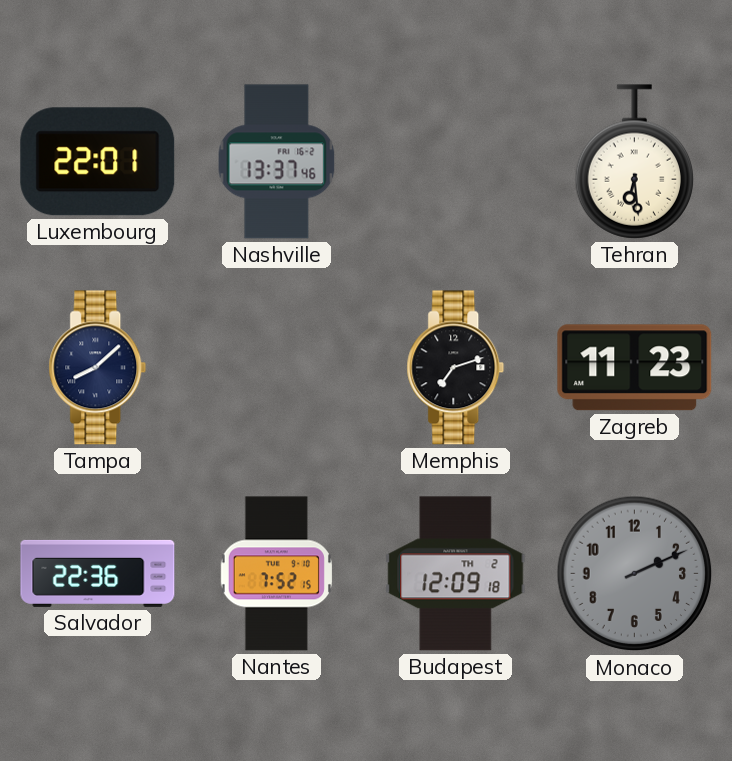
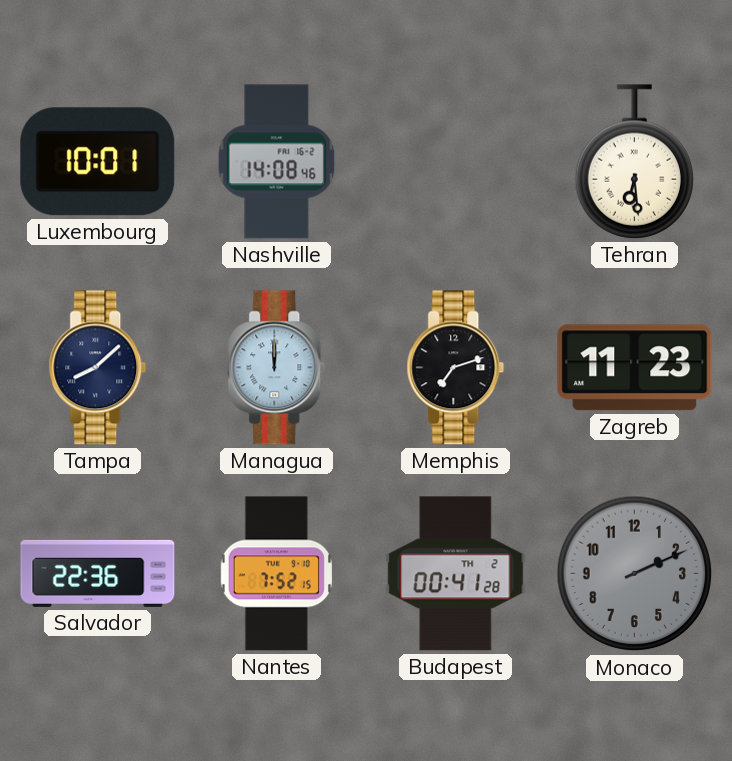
Luxembourg: 22:01 -> 10:01 (98, 162)
Nashville: 13:37 -> 14:08 (277, 162)
Managua: none -> 12:00 (277, 368)
Budapest: 12:09 -> 00:41 (456, 574)
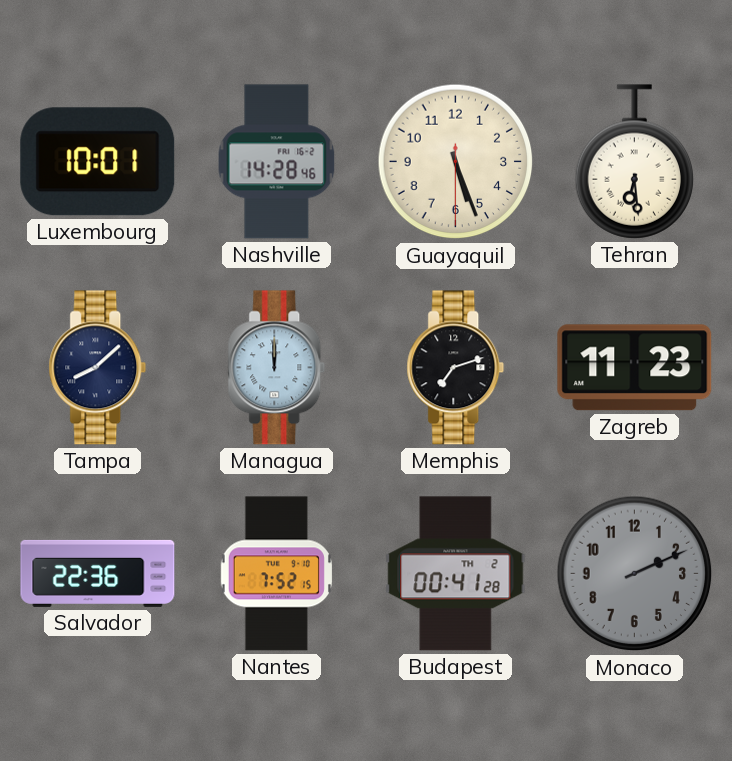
Nashville: 14:08 -> 14:28 (277, 162)
Guayaquil: none -> 5:26 (456, 162)
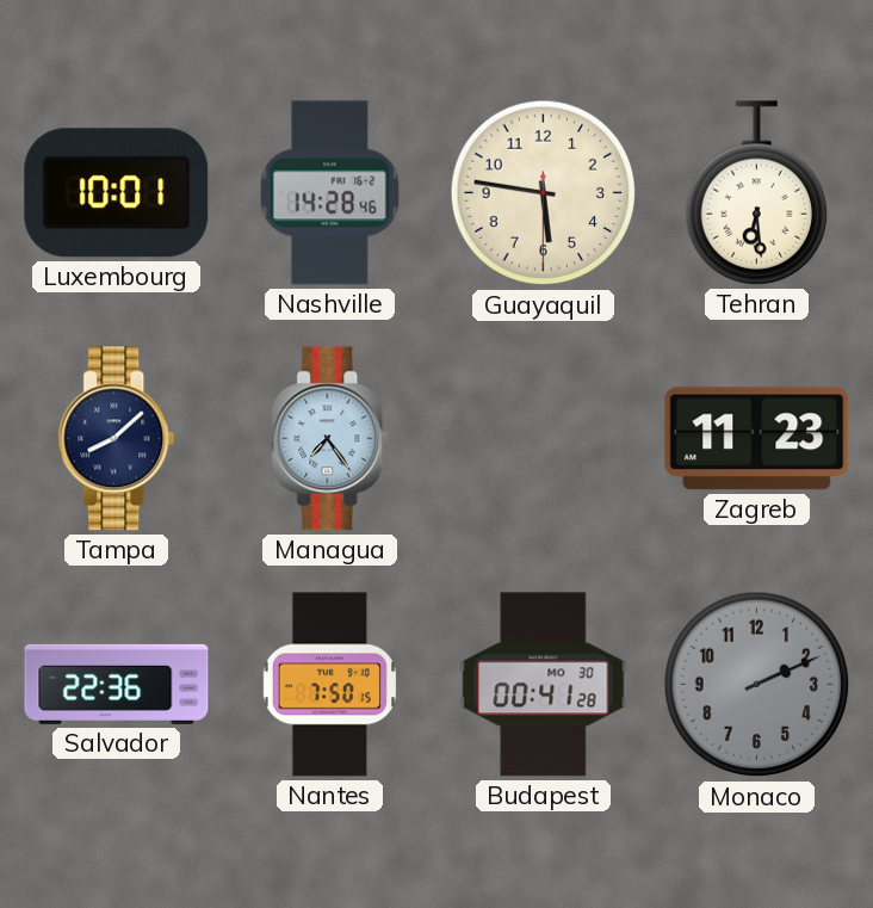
Guayaquil: 5:26 -> 5:46 (544, 193)
Managua: 12:00 -> 7:24 (330, 439)
Memphis: 7:12 -> none (456, 368)
Nantes: 7:52 -> 7:50 (329, 685)
Budapest date: TH 2 -> MO 30 (544, 685)
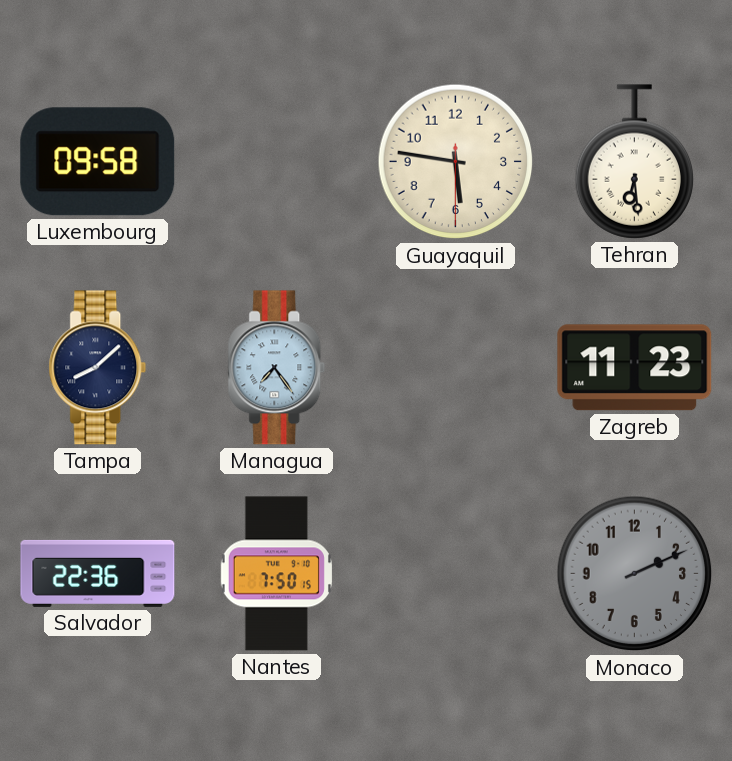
Luxembourg: 10:01 -> 09:58 (98, 162)
Nashville: 14:28 -> none (330, 193)
Budapest: 00:41 -> none (544, 685)
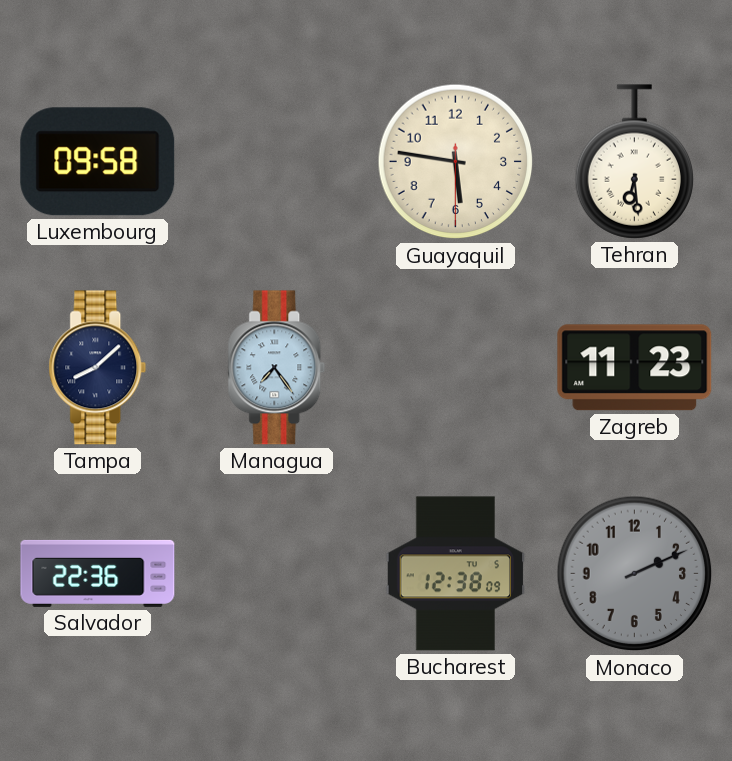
Nantes: 7:50 -> none (276, 574)
Bucharest: none -> 12:38 (456, 574)
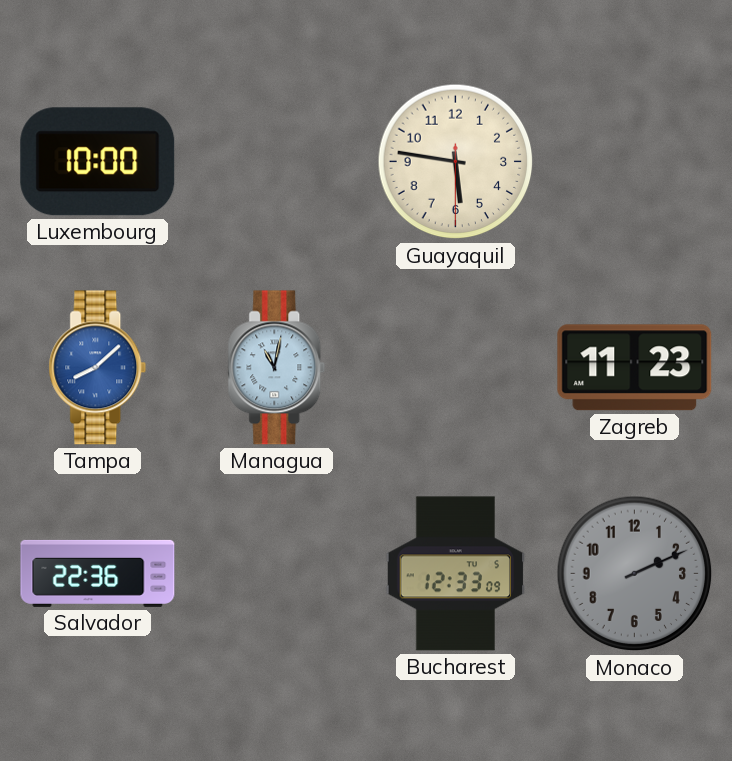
Luxembourg: 09:58 -> 10:00 (98, 162)
Tehran: 6:29 -> none (635, 162)
Tampa dial: navy -> blue (98, 368)
Managua: 7:24 -> 11:02 (277, 368)
Bucharest: 12:38 -> 12:33 (456, 574)
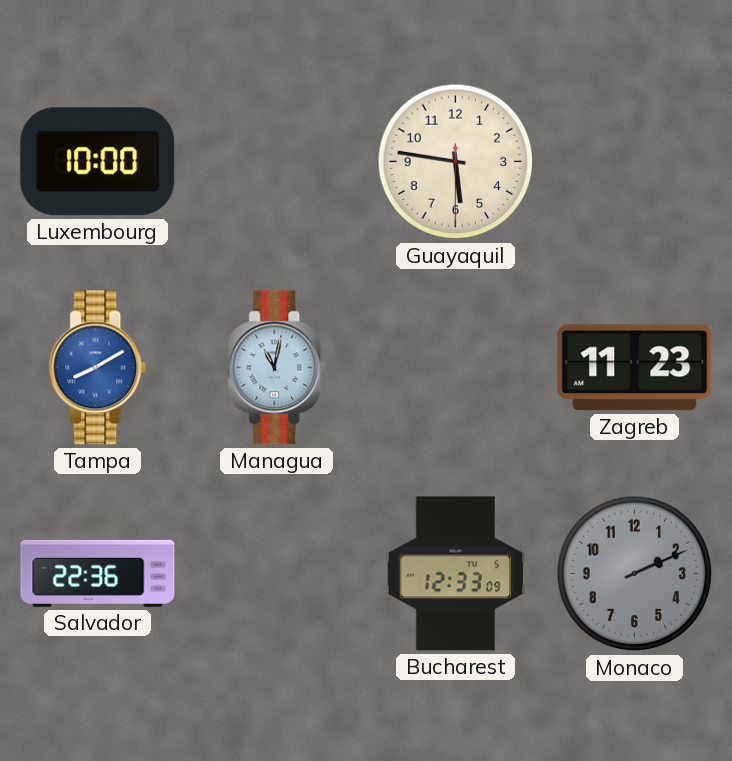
Tampa: 8:08 -> 8:10 (98, 368)
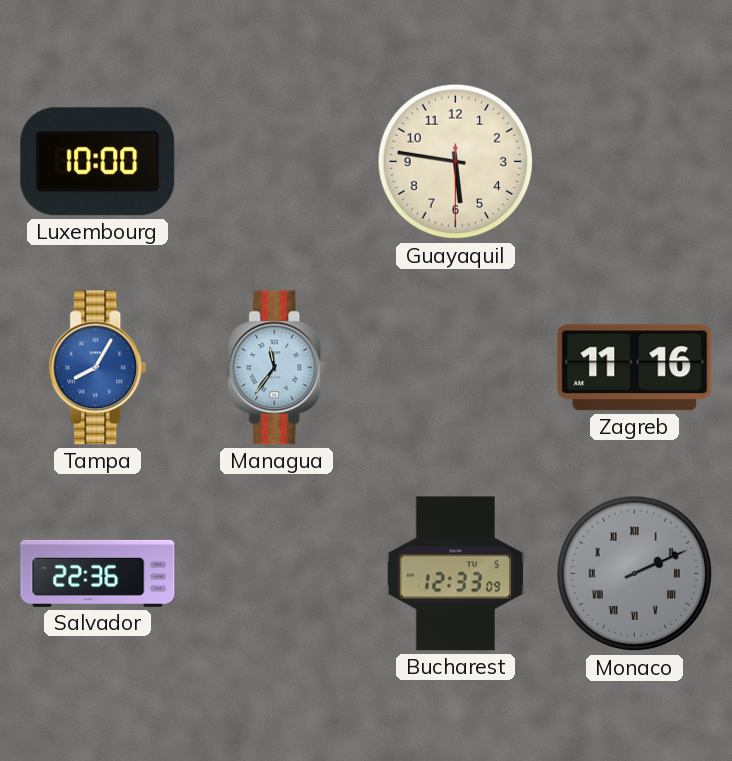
Tampa: 8:10 -> 8:05 (98, 368)
Managua: 11:02 -> 11:36 (277, 368)
Zagreb: 11:23 -> 11:16 (635, 368)
Monaco numerals: Arabic -> Roman (635, 574)
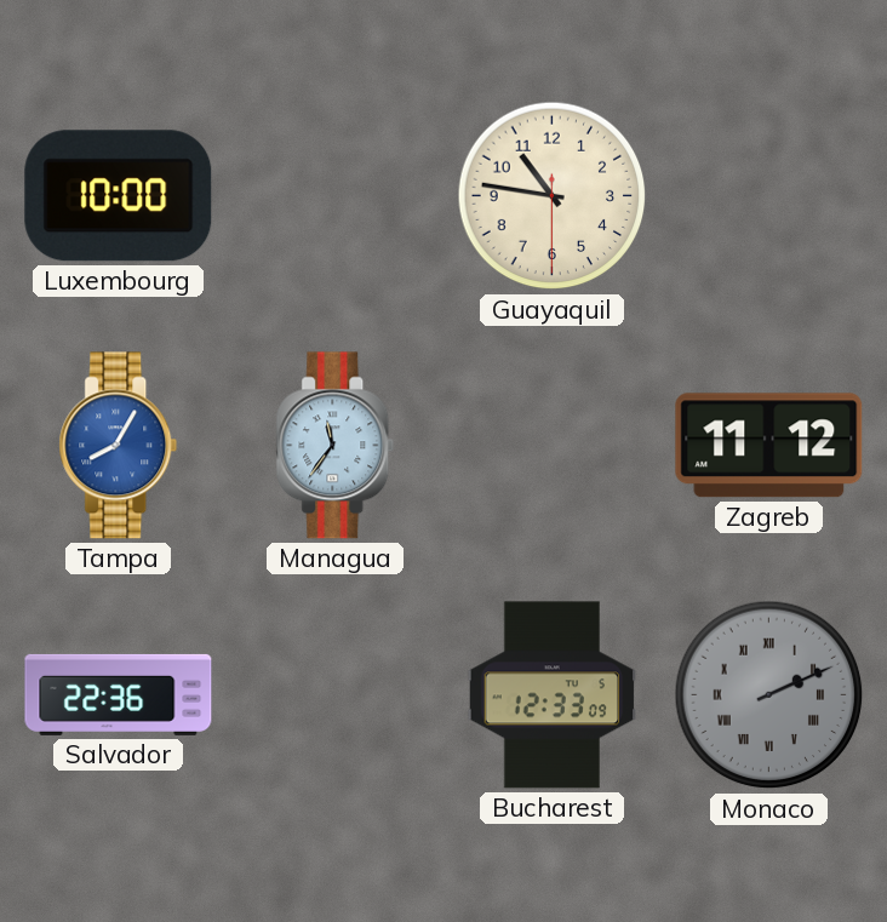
Guayaquil: 5:46 -> 10:46 (553, 196)
Zagreb: 11:16 -> 11:12 (769, 446)
